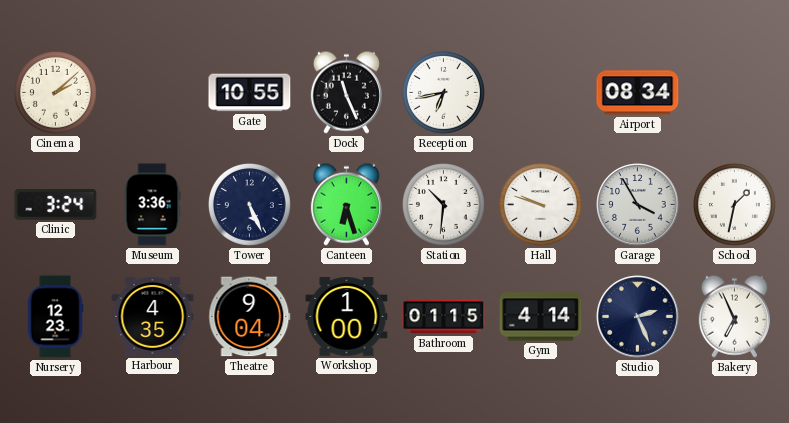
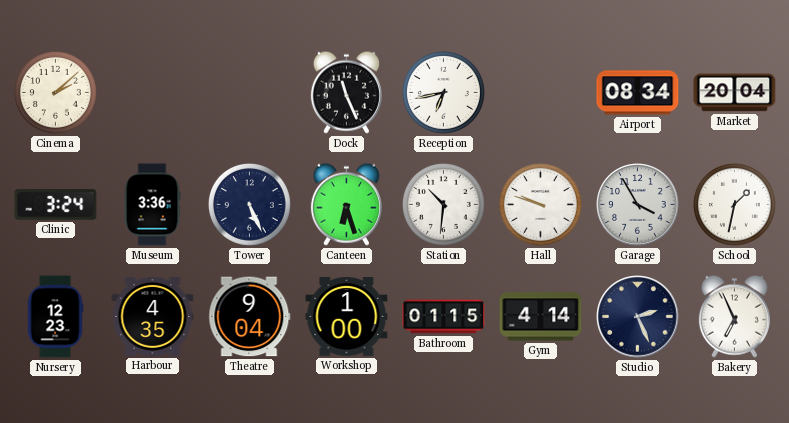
Gate: 10:55 -> none (250, 93)
Market: none -> 20:04 (735, 93)
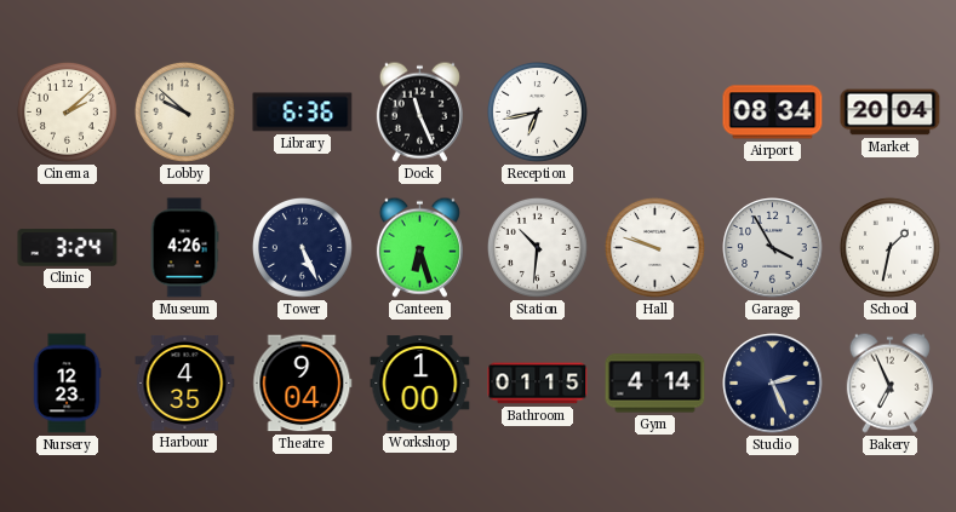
Lobby: none -> 9:52 (184, 111)
Library: none -> 6:36 (303, 113)
Museum: 3:36 -> 4:26 (184, 248)
